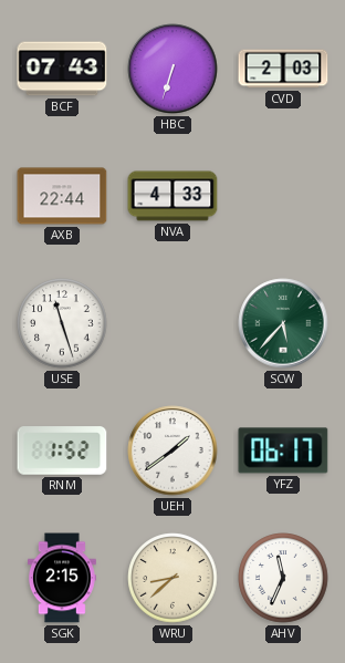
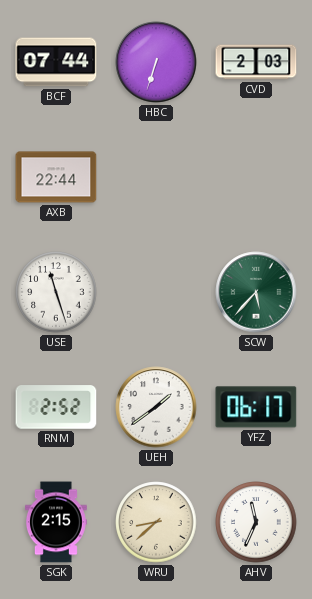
BCF: 07:43 -> 07:44 (56, 62)
NVA: 4:33 -> none (172, 196)
RNM: 1:52 -> 2:52 (56, 407)
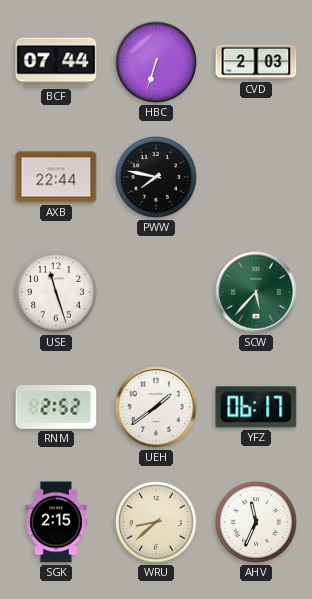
PWW: none -> 7:47 (156, 177)
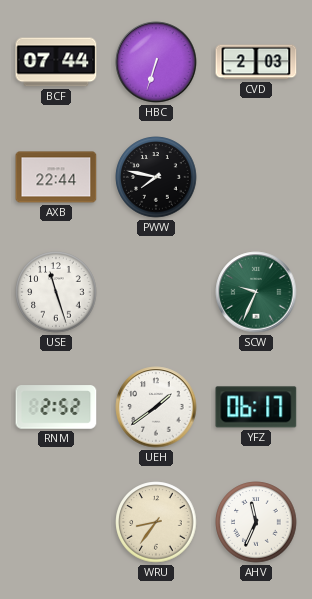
SCW: 5:37 -> 9:34 (256, 292)
SGK: 2:15 -> none (56, 522)
WRU: 8:38 -> 8:36 (156, 522)
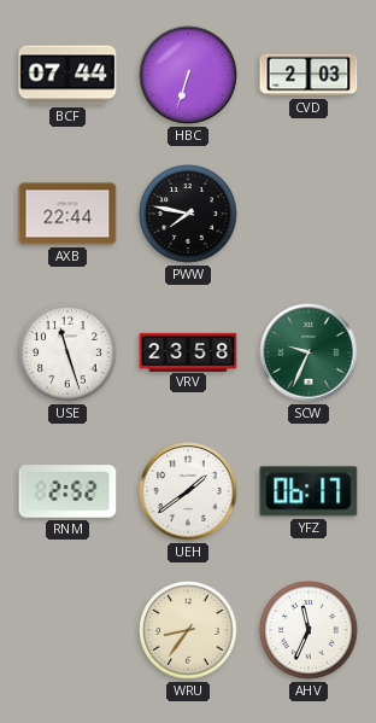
VRV: none -> 23:58 (188, 351)
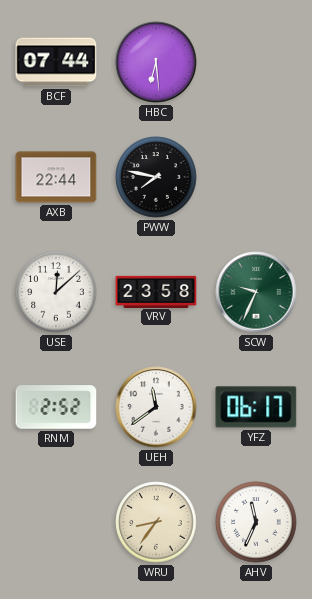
HBC: 6:33 -> 6:29 (156, 62)
CVD: 2:03 -> none (309, 75)
USE: 11:27 -> 12:08 (56, 292)
UEH: 1:39 -> 11:39 (156, 407)
